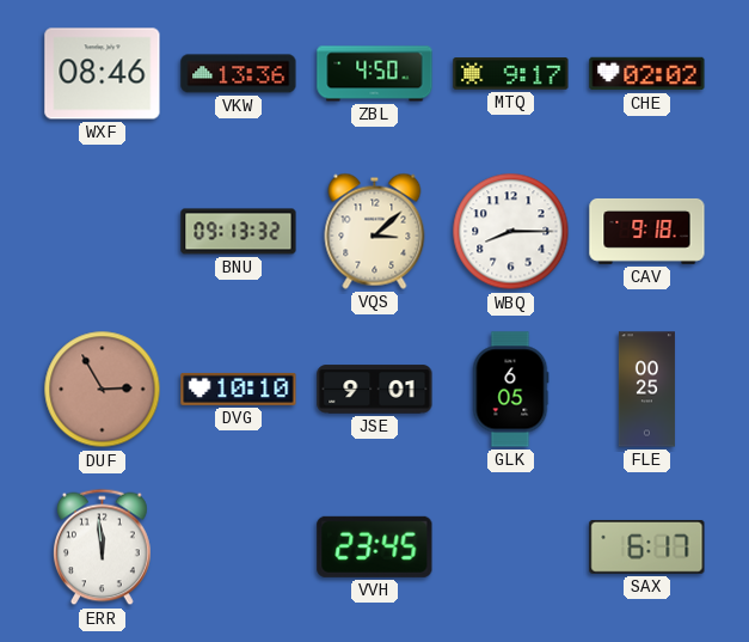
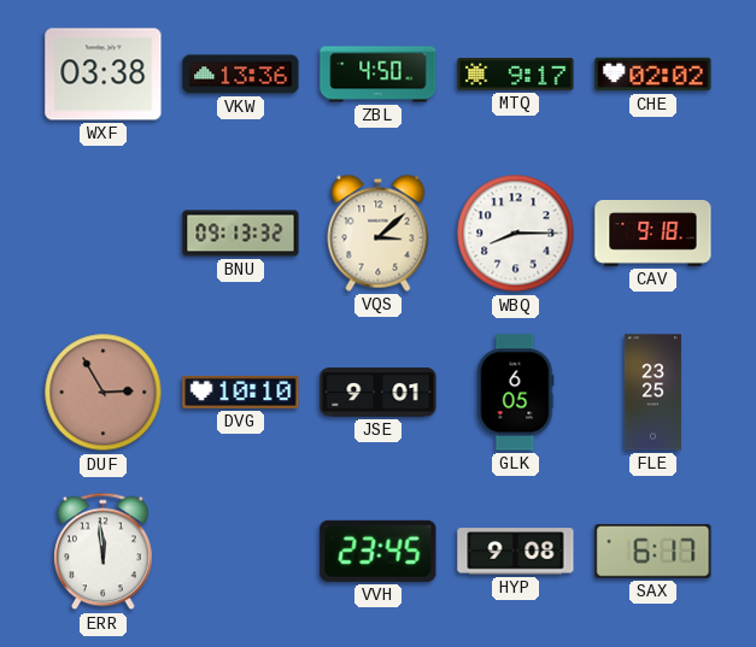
WXF: 08:46 -> 03:38 (104, 75)
FLE: 00:25 -> 23:25 (652, 393)
HYP: none -> 9:08 (516, 552)
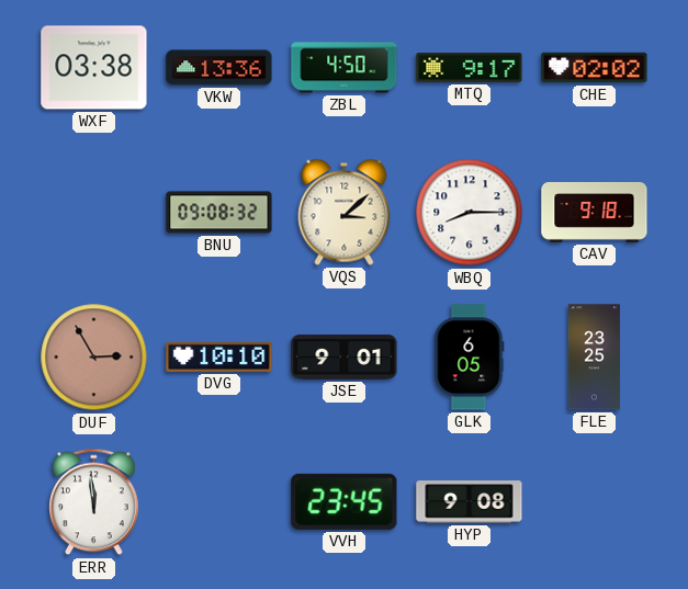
BNU: 09:13 -> 09:08 (219, 213)
SAX: 6:17 -> none (654, 551)
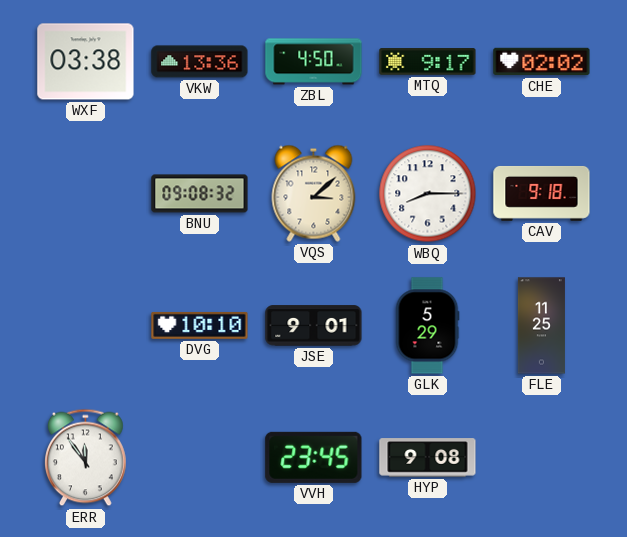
DUF: 2:55 -> none (94, 358)
GLK: 6:05 -> 5:29 (427, 326)
FLE: 23:25 -> 11:25 (541, 326)
ERR: 11:59 -> 11:54 (86, 458)
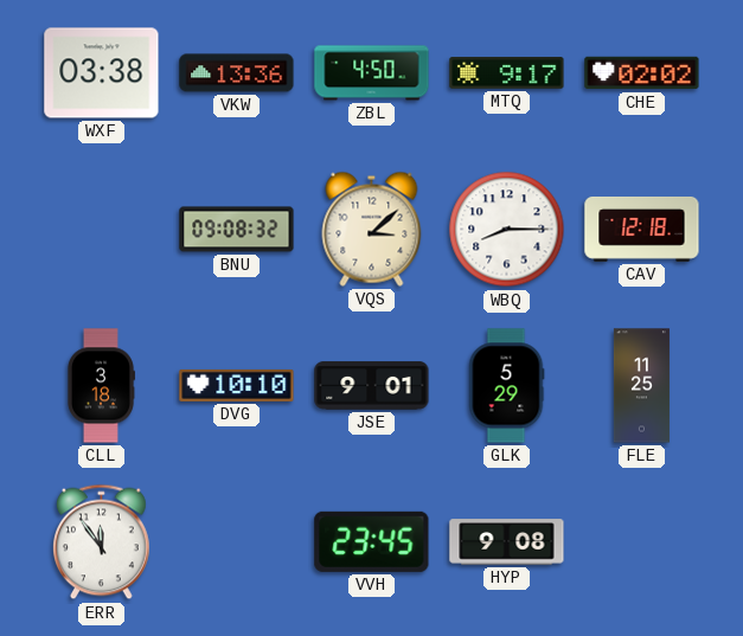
CAV: 9:18 -> 12:18 (642, 229)
CLL: none -> 3:18 (101, 386)
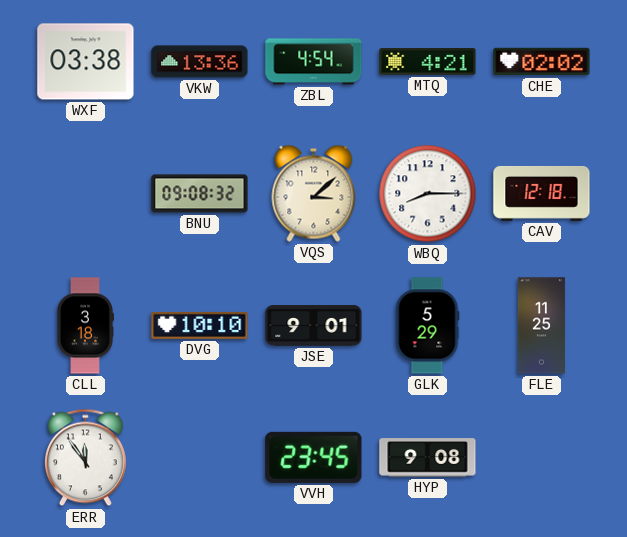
ZBL: 4:50 -> 4:54 (314, 62)
MTQ: 9:17 -> 4:21 (428, 62)
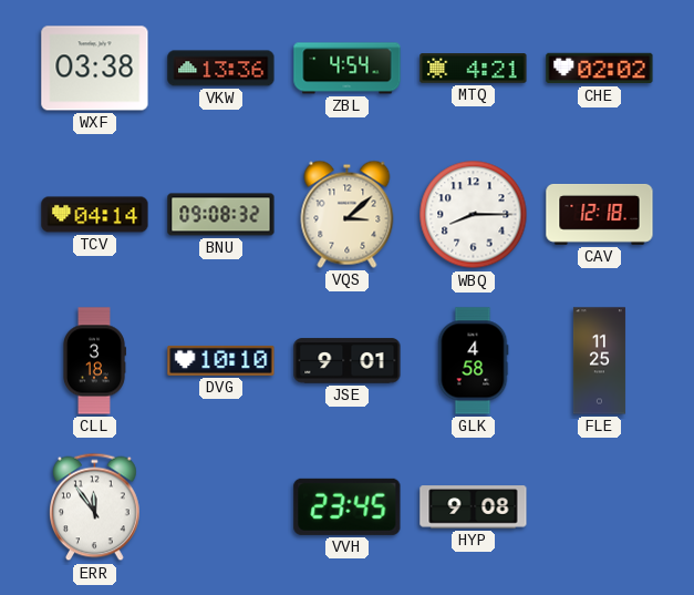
TCV: none -> 04:14 (95, 215)
GLK: 5:29 -> 4:58 (473, 361)
